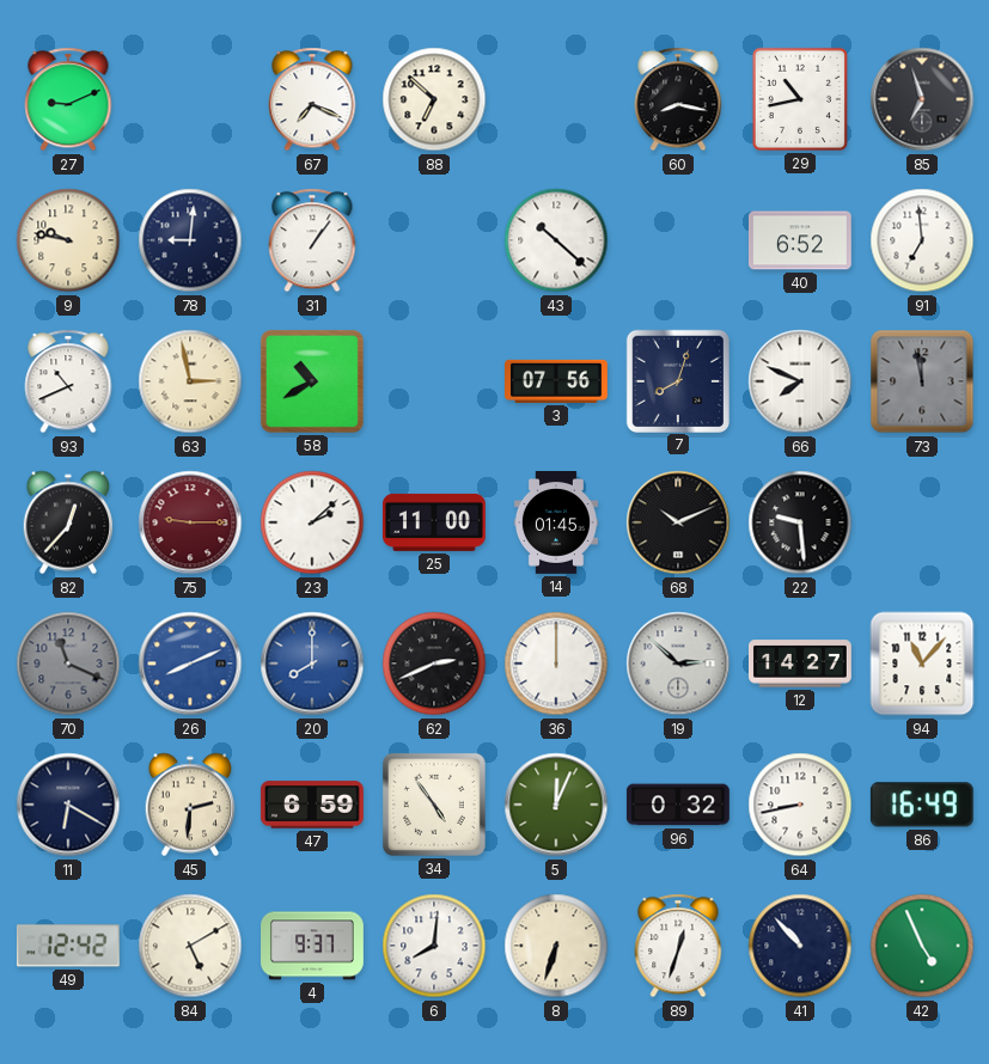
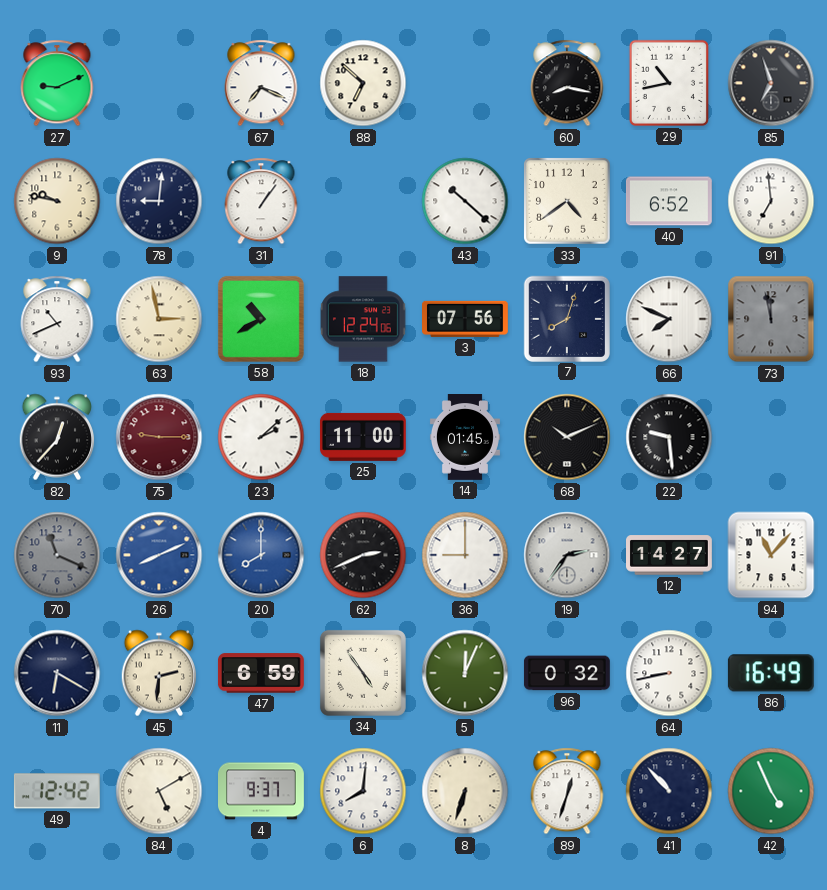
33: none -> 4:39 (567, 201)
18: none -> 12:24 (364, 319)
36: 12:00 -> 9:00 (465, 555)
19: 2:52 -> 2:36 (567, 555)
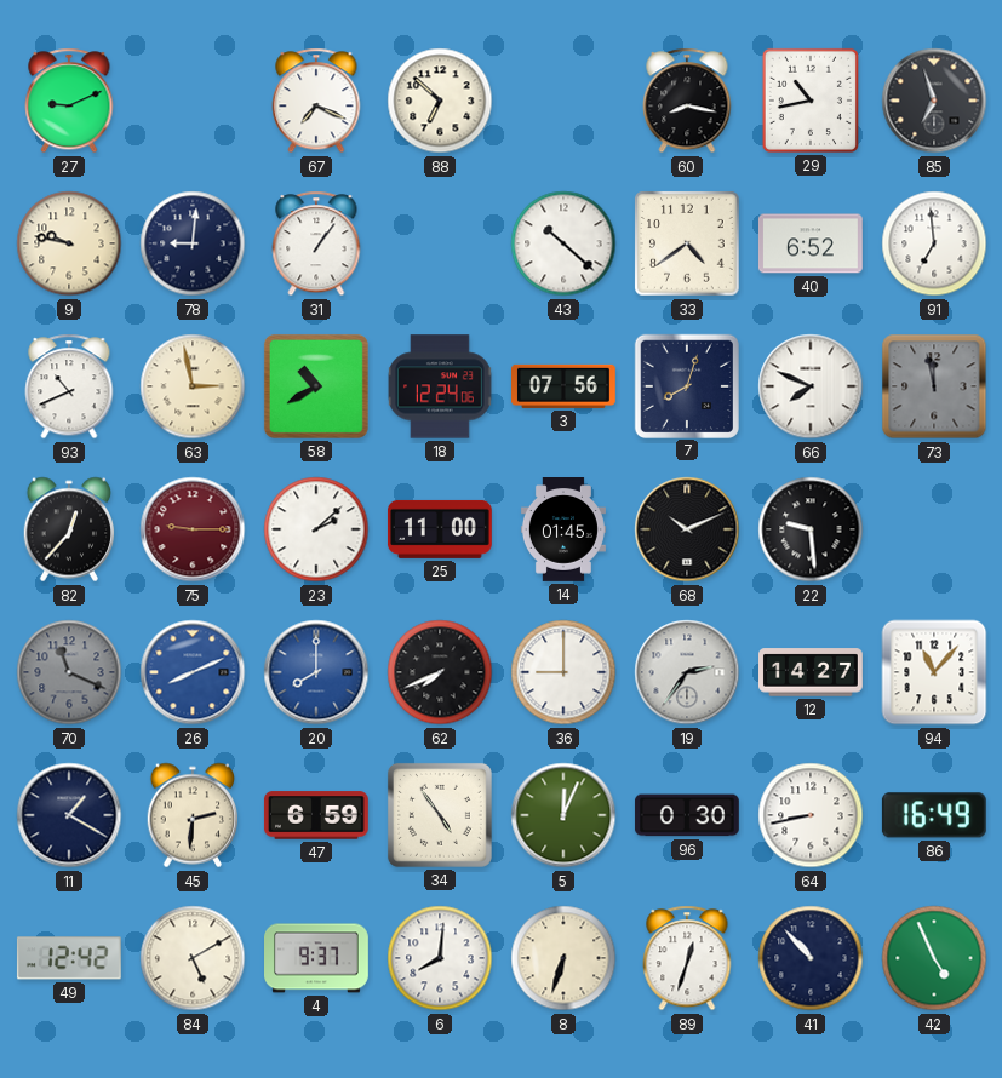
62: 2:41 -> 7:41 (440, 672)
11: 6:20 -> 1:20 (69, 815)
96: 0:32 -> 0:30 (687, 815)
